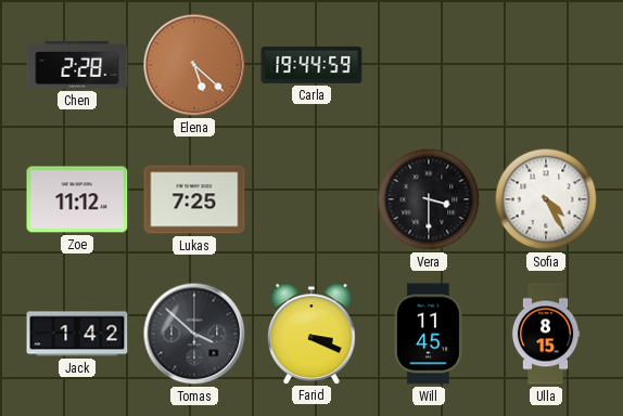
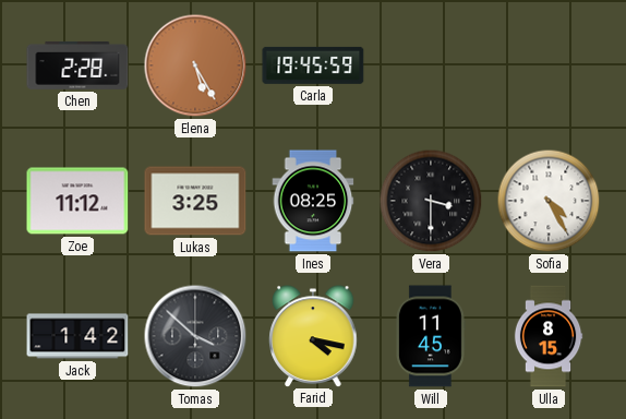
Elena: 5:22 -> 5:25 (195, 65)
Carla: 19:44 -> 19:45 (313, 65)
Lukas: 7:25 -> 3:25 (195, 201)
Ines: none -> 08:25 (313, 201)
Farid: 3:19 -> 4:17 (313, 336)
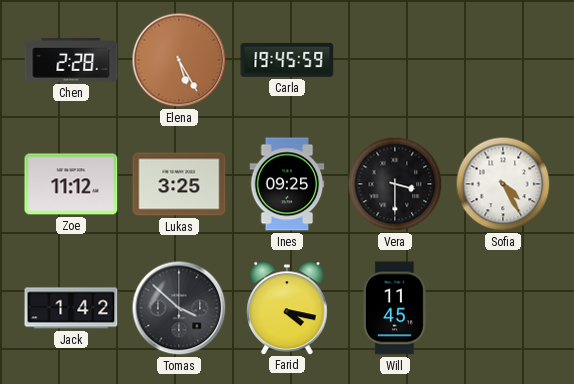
Ines: 08:25 -> 09:25 (287, 184)
Ulla: 8:15 -> none (549, 336)
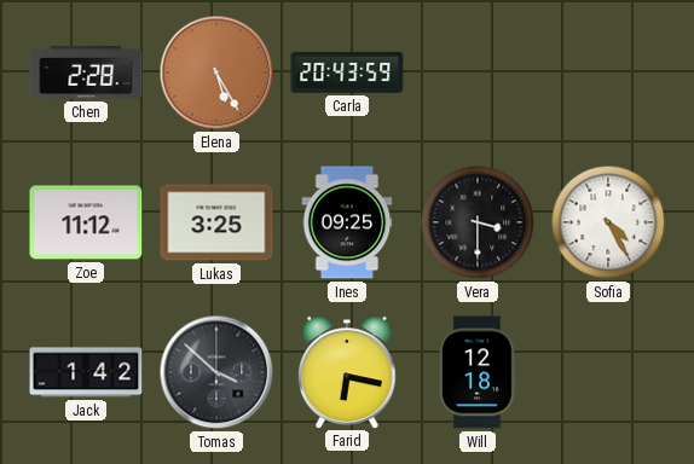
Carla: 19:45 -> 20:43 (347, 72)
Farid: 4:17 -> 6:17 (347, 372)
Will: 11:45 -> 12:18 (478, 372)
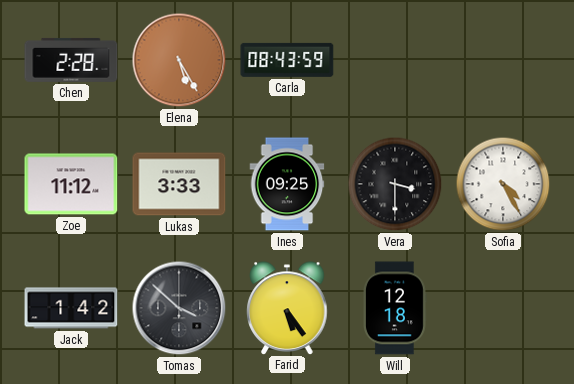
Carla: 20:43 -> 08:43 (287, 60)
Lukas: 3:25 -> 3:33 (179, 184)
Farid: 6:17 -> 5:24 (287, 308)
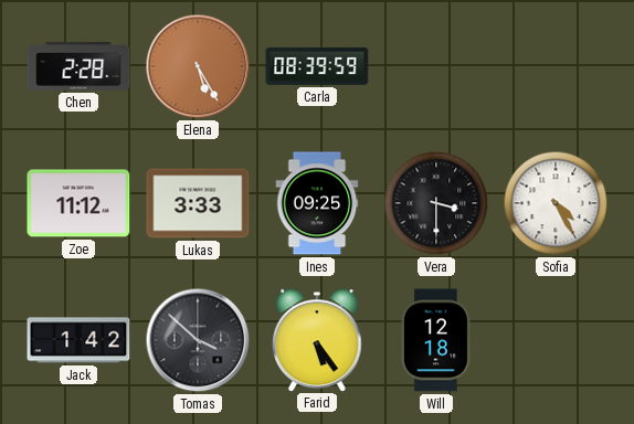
Carla: 08:43 -> 08:39 (317, 66)
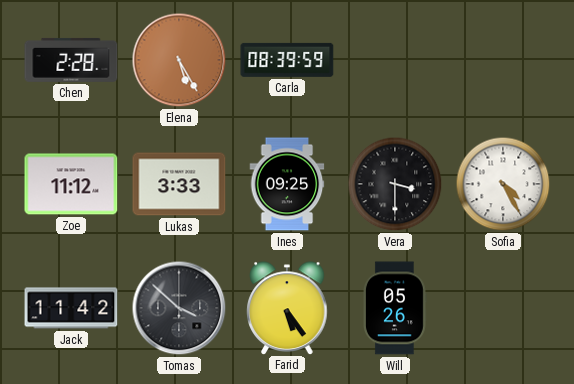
Jack: 1:42 -> 11:42 (71, 308)
Will: 12:18 -> 05:26 (395, 308)
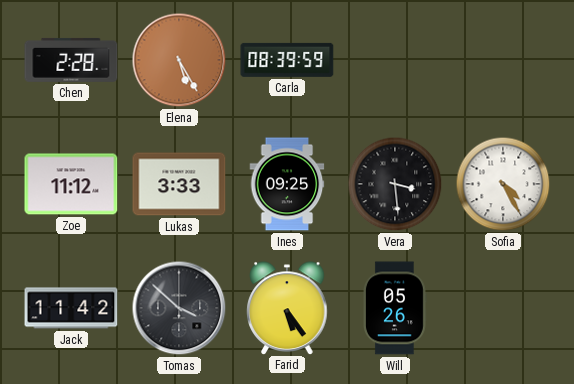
Vera: 3:30 -> 3:29 (395, 184)
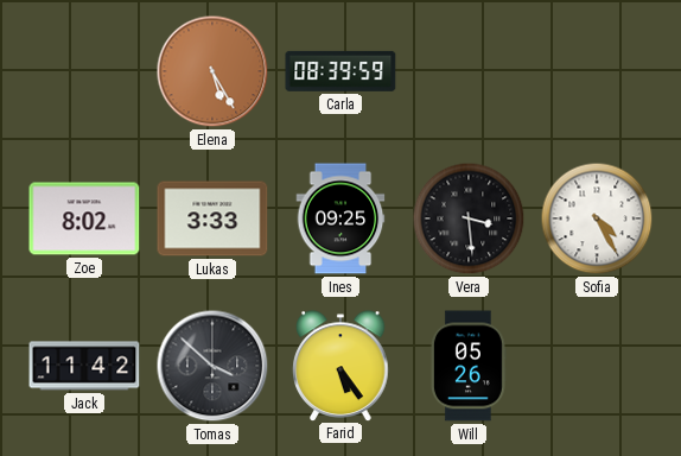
Chen: 2:28 -> none (71, 60)
Zoe: 11:12 -> 8:02 (84, 218)
